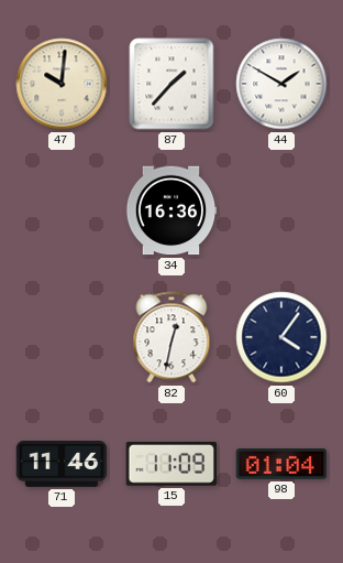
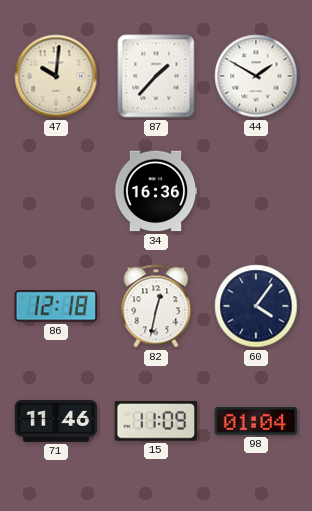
86: none -> 12:18 (56, 306)
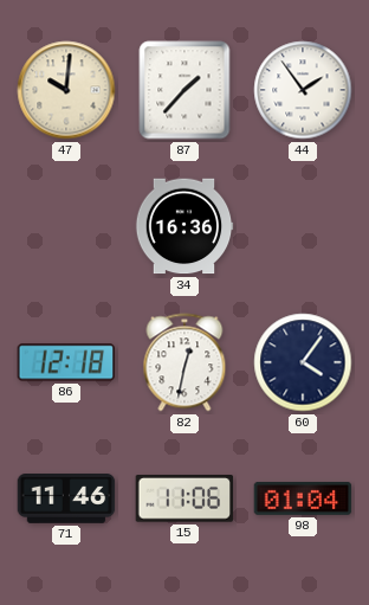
44: 1:50 -> 1:54 (303, 90)
15: 11:09 -> 11:06 (184, 500)
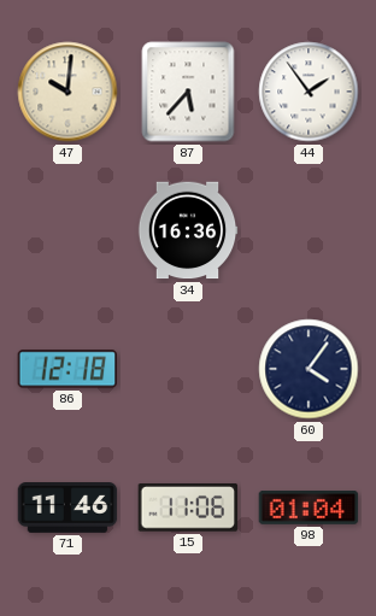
87: 1:37 -> 5:37 (188, 92)
82: 12:32 -> none (184, 362)
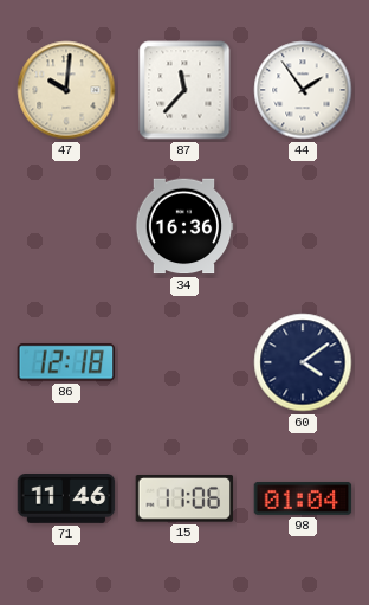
87: 5:37 -> 11:37 (184, 90)
60: 4:06 -> 4:09 (303, 362)
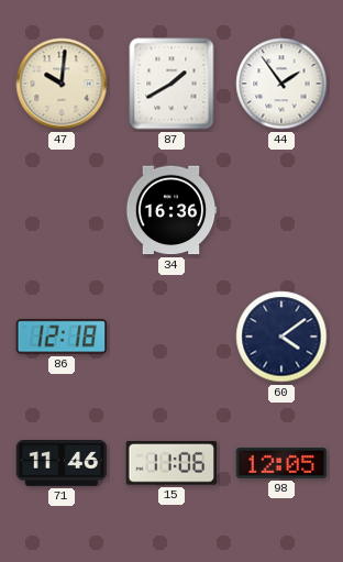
87: 11:37 -> 1:40 (171, 84)
98: 01:04 -> 12:05 (281, 464)
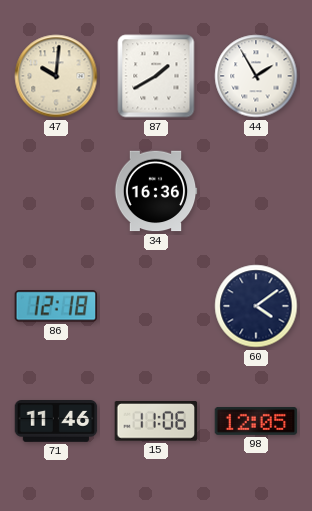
44: 1:54 -> 1:55 (256, 76)
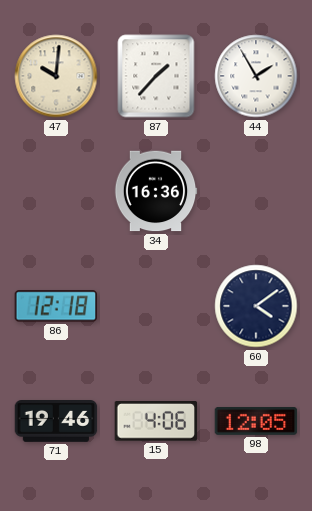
87: 1:40 -> 1:37 (156, 76)
71: 11:46 -> 19:46 (56, 422)
15: 11:06 -> 4:06 (156, 422)
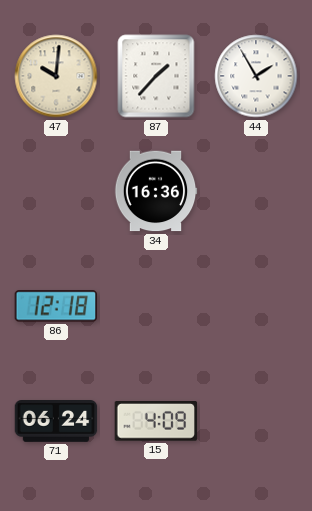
60: 4:09 -> none (256, 306)
71: 19:46 -> 06:24 (56, 422)
15: 4:06 -> 4:09 (156, 422)
98: 12:05 -> none (256, 422)
